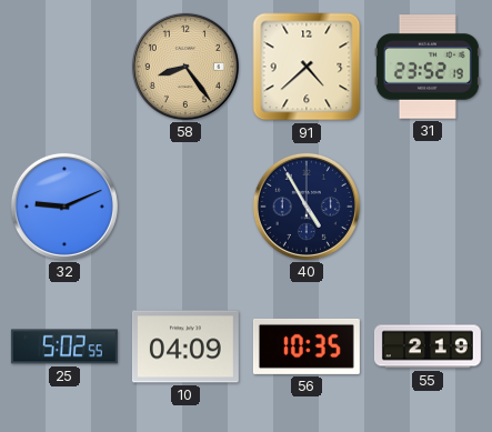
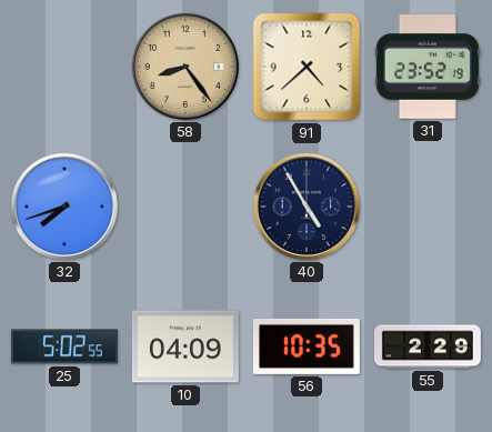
32: 9:11 -> 7:42 (64, 207)
55: 2:19 -> 2:29 (428, 346)
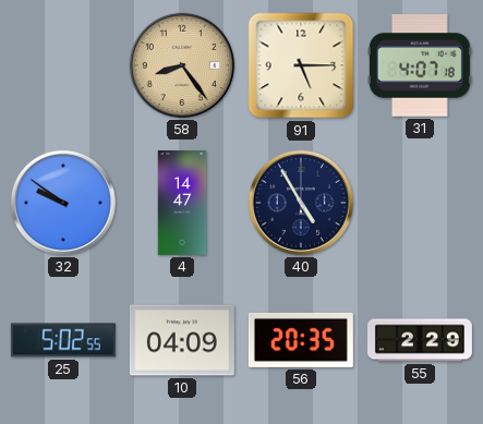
91: 4:38 -> 5:15 (301, 65)
31: 23:52 -> 4:07 (420, 65)
32: 7:42 -> 9:51 (63, 203)
4: none -> 14:47 (182, 203)
56: 10:35 -> 20:35 (301, 340)
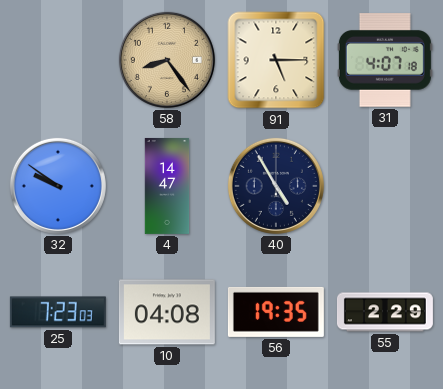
25: 5:02 -> 7:23 (58, 312)
10: 04:09 -> 04:08 (167, 312)
56: 20:35 -> 19:35 (276, 312)
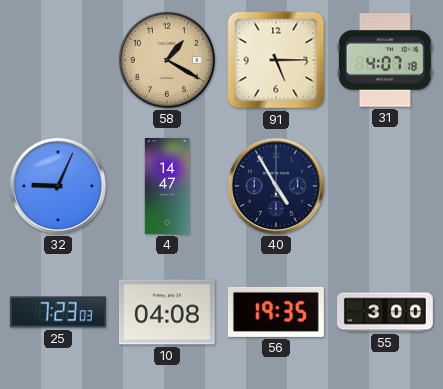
58: 8:24 -> 1:20 (167, 60)
32: 9:51 -> 9:04 (58, 186)
55: 2:29 -> 3:00 (385, 312)
